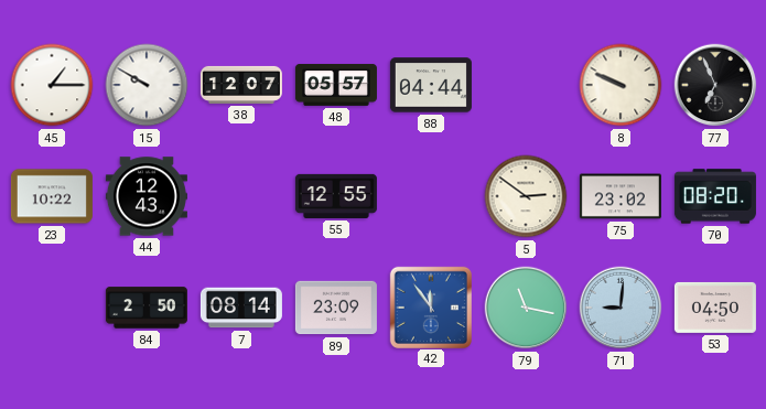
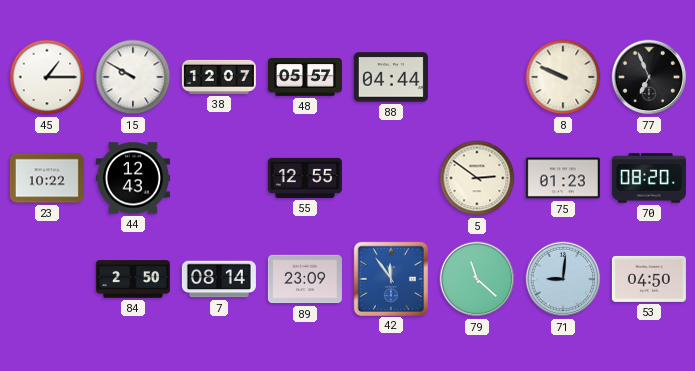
75: 23:02 -> 01:23 (563, 178)
79: 11:17 -> 11:22 (477, 279)
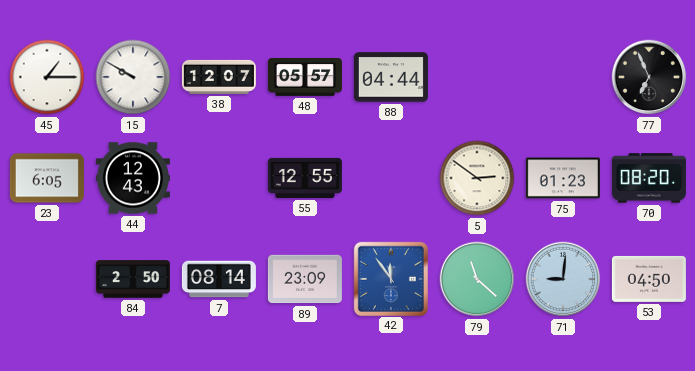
8: 9:49 -> none (563, 77)
23: 10:22 -> 6:05 (47, 178)
